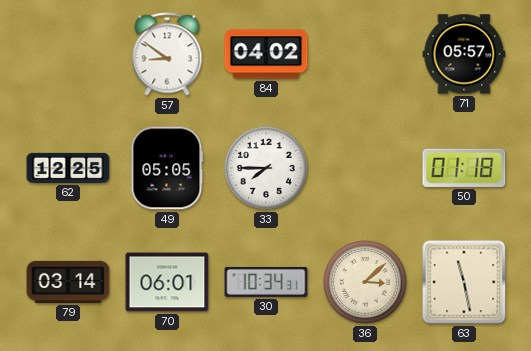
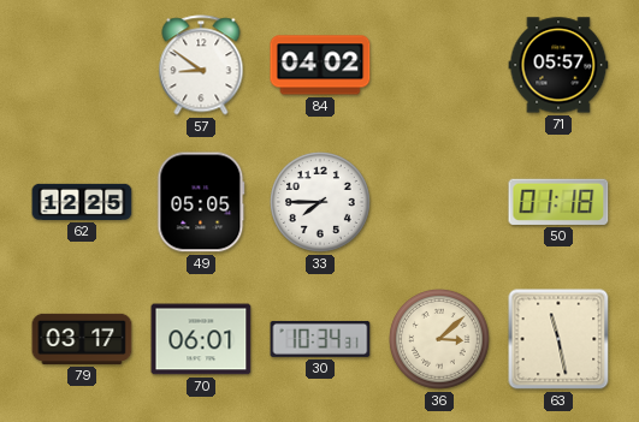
79: 03:14 -> 03:17 (82, 339)
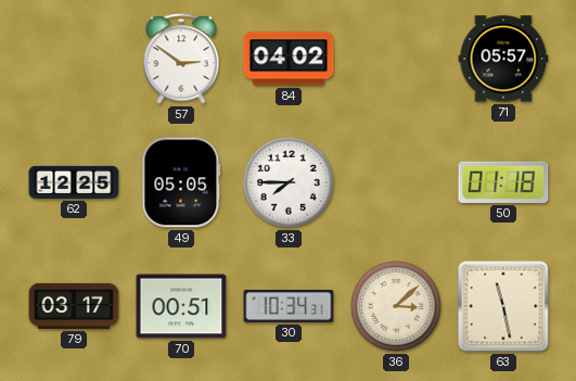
57: 8:51 -> 2:51 (181, 59)
70: 06:01 -> 00:51 (181, 306)
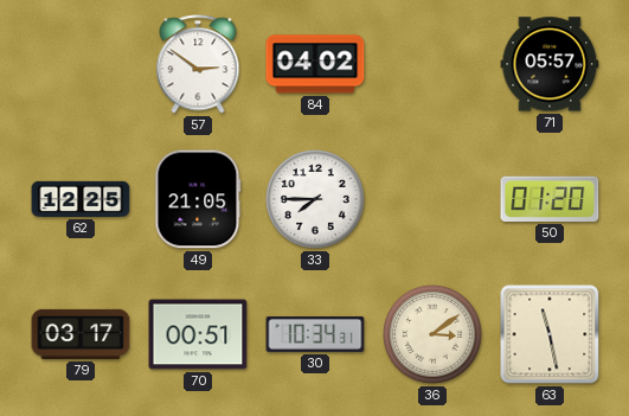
49: 05:05 -> 21:05 (198, 199)
50: 01:18 -> 01:20 (550, 199)
36: 3:08 -> 3:09 (434, 335)
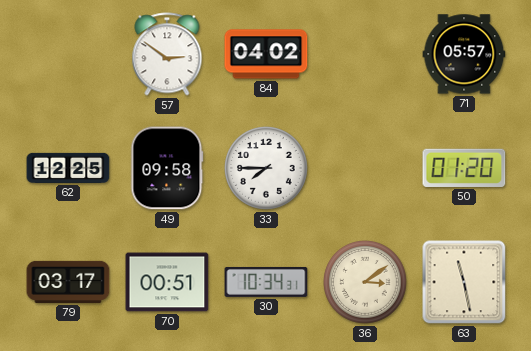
49: 21:05 -> 09:58 (167, 168)
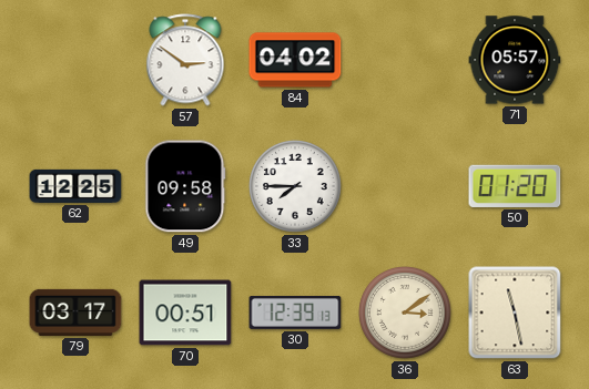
30: 10:34 -> 12:39 (295, 313)
